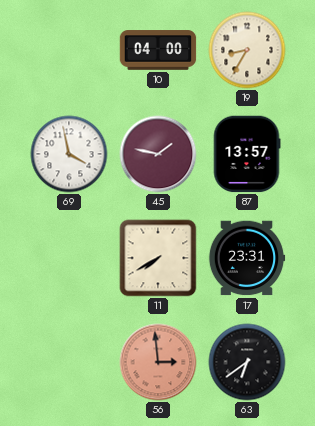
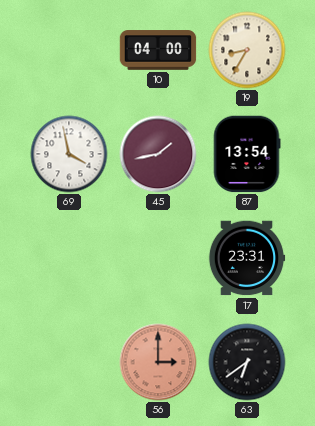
45: 1:47 -> 1:43 (158, 154)
87: 13:57 -> 13:54 (247, 154)
11: 7:40 -> none (158, 258)
56: 2:59 -> 3:00 (158, 362)
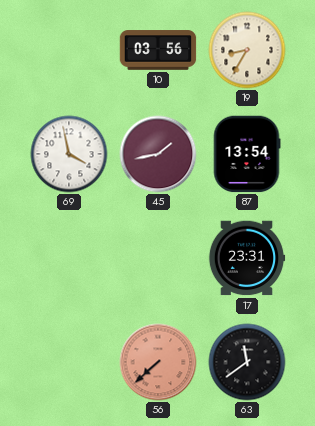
10: 04:00 -> 03:56 (158, 50)
56: 3:00 -> 7:38 (158, 362)
63: 6:39 -> 11:39 (247, 362)
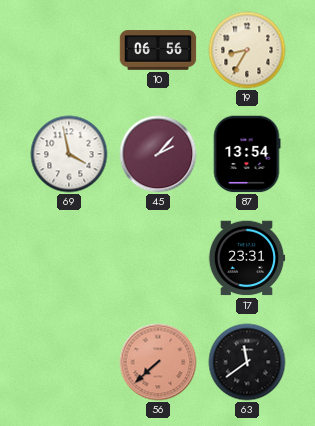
10: 03:56 -> 06:56 (158, 50)
45: 1:43 -> 2:07 (158, 154)
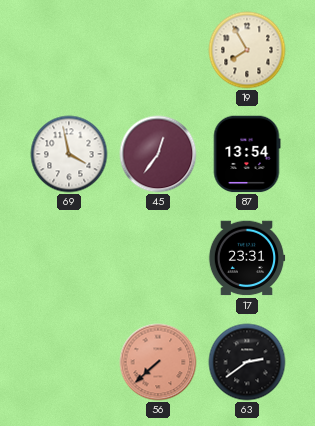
10: 06:56 -> none (158, 50)
19: 8:35 -> 7:55 (247, 50)
45: 2:07 -> 12:36 (158, 154)
63: 11:39 -> 2:39 (247, 362)
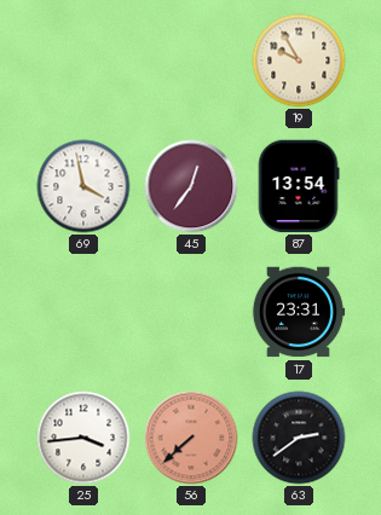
19: 7:55 -> 9:55 (299, 60)
25: none -> 3:44 (83, 438)
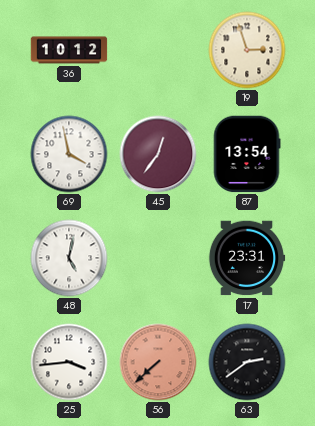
36: none -> 10:12 (69, 50)
19: 9:55 -> 2:57 (247, 50)
48: none -> 5:02 (69, 258)
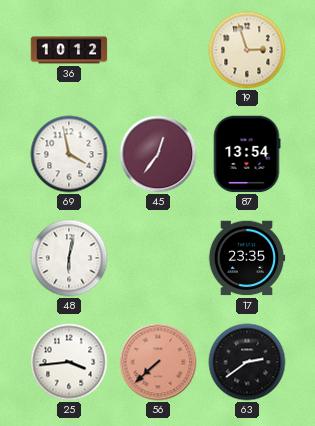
48: 5:02 -> 6:02 (69, 258)
17: 23:31 -> 23:35 (247, 258)
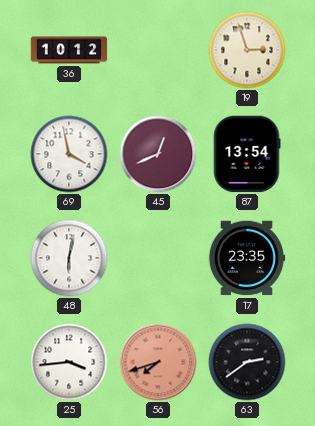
45: 12:36 -> 12:41 (158, 154)
56: 7:38 -> 7:42 (158, 362)
